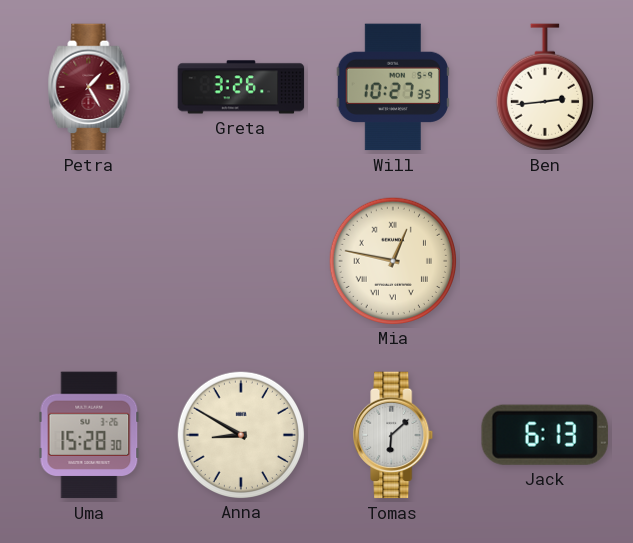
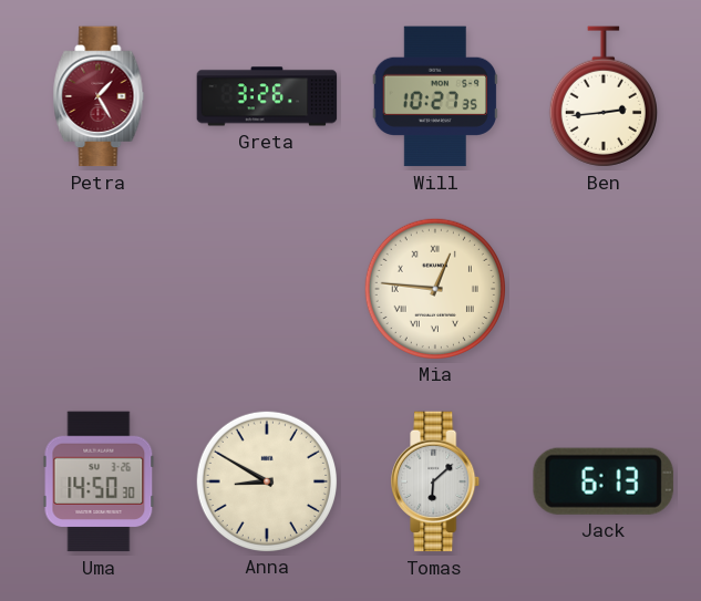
Mia: 12:47 -> 12:46 (434, 288)
Uma: 15:28 -> 14:50 (99, 481)
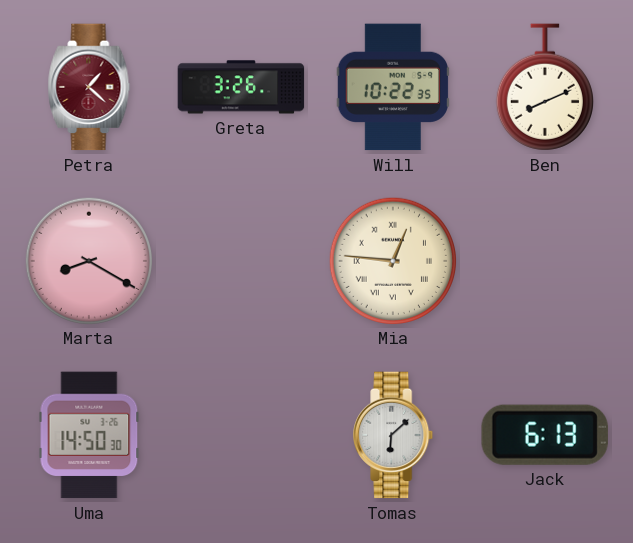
Petra: 1:25 -> 1:22 (89, 87)
Will: 10:27 -> 10:22 (393, 87)
Ben: 2:44 -> 8:11 (545, 87)
Marta: none -> 8:20 (88, 260)
Anna: 8:50 -> none (266, 480)
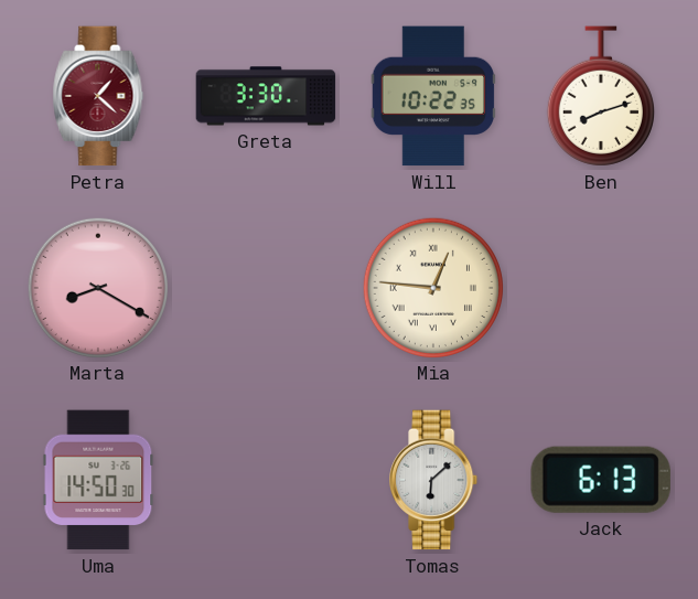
Greta: 3:26 -> 3:30 (266, 96)
Ben: 8:11 -> 8:12 (601, 96)
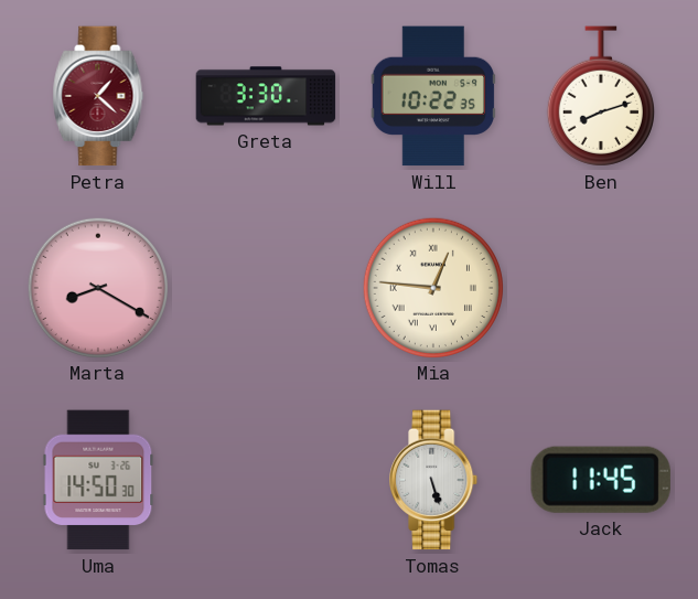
Tomas: 6:08 -> 5:27 (434, 480)
Jack: 6:13 -> 11:45 (601, 480)
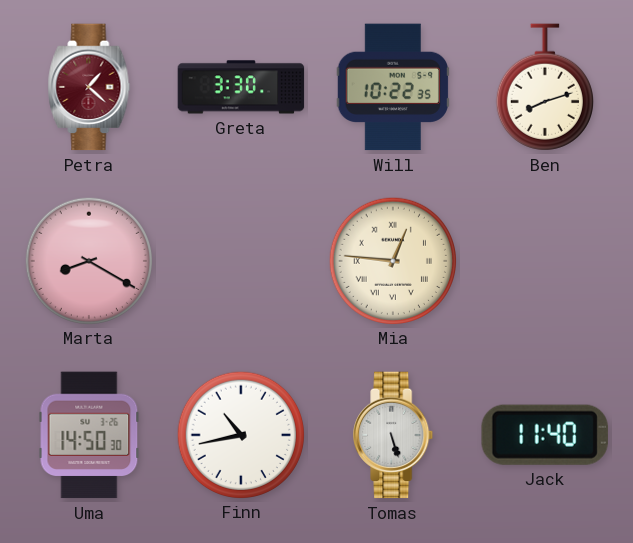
Finn: none -> 10:43 (240, 434)
Jack: 11:45 -> 11:40 (545, 435)
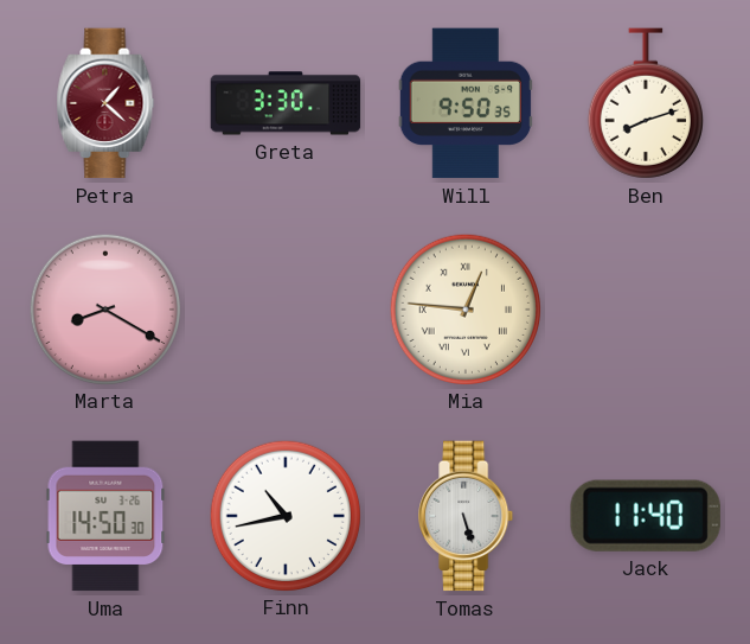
Will: 10:22 -> 9:50 (466, 103)
